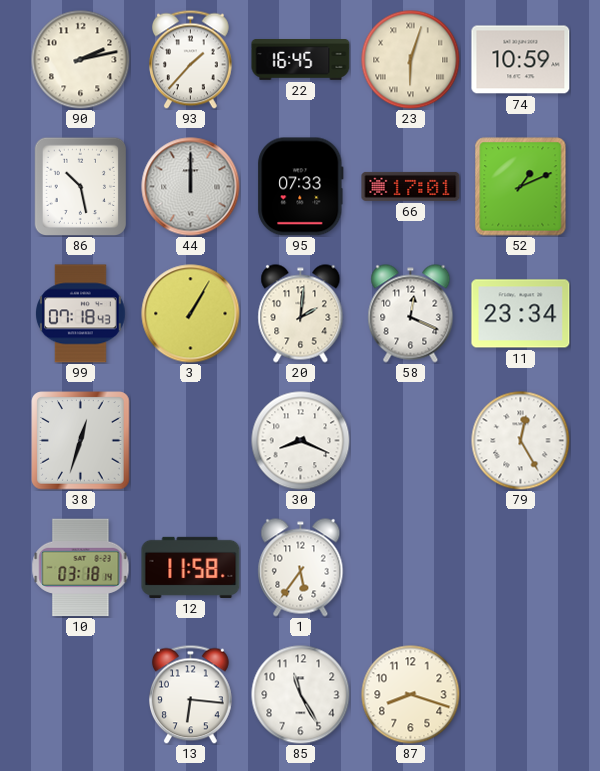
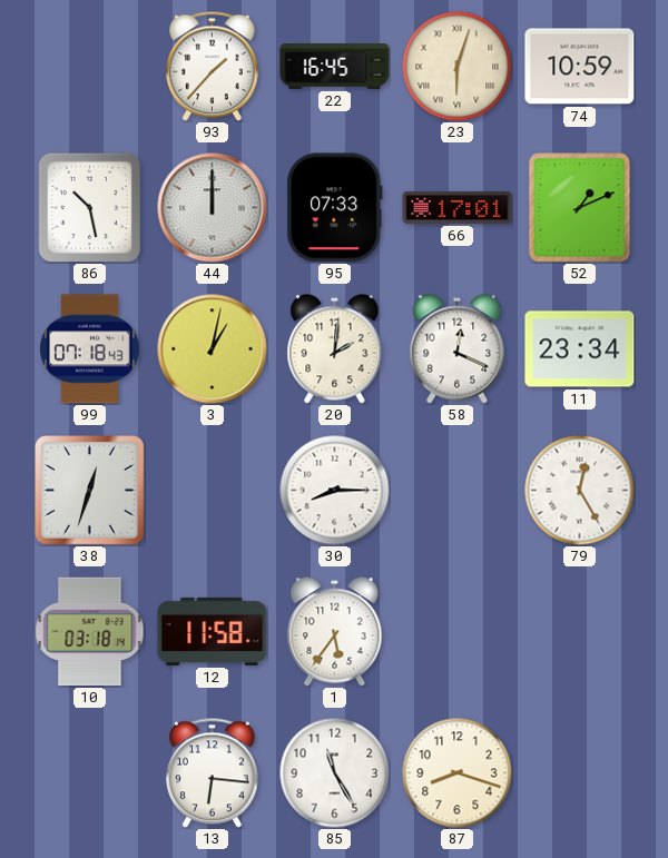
90: 2:13 -> none (81, 60)
3: 1:05 -> 1:02 (213, 349)
30: 8:19 -> 8:15 (335, 491)
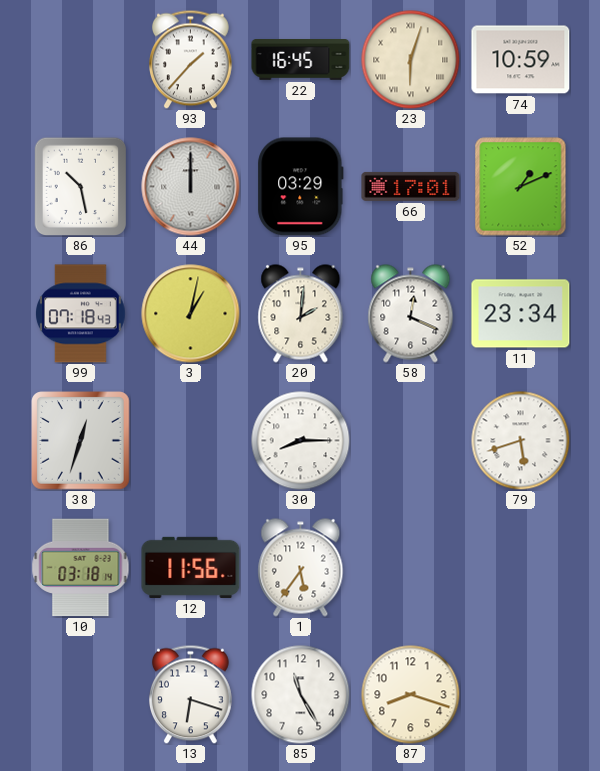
95: 07:33 -> 03:29 (301, 187)
79: 12:25 -> 5:42 (521, 441)
12: 11:58 -> 11:56 (191, 567)
13: 6:16 -> 6:18 (191, 694)
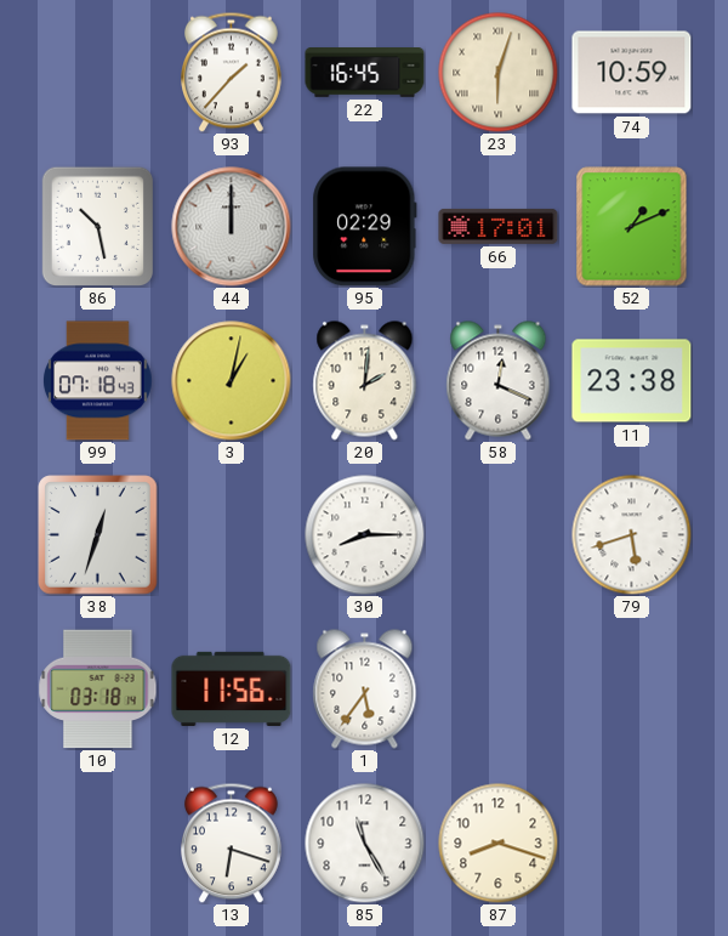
95: 03:29 -> 02:29 (365, 227)
11: 23:34 -> 23:38 (632, 381)
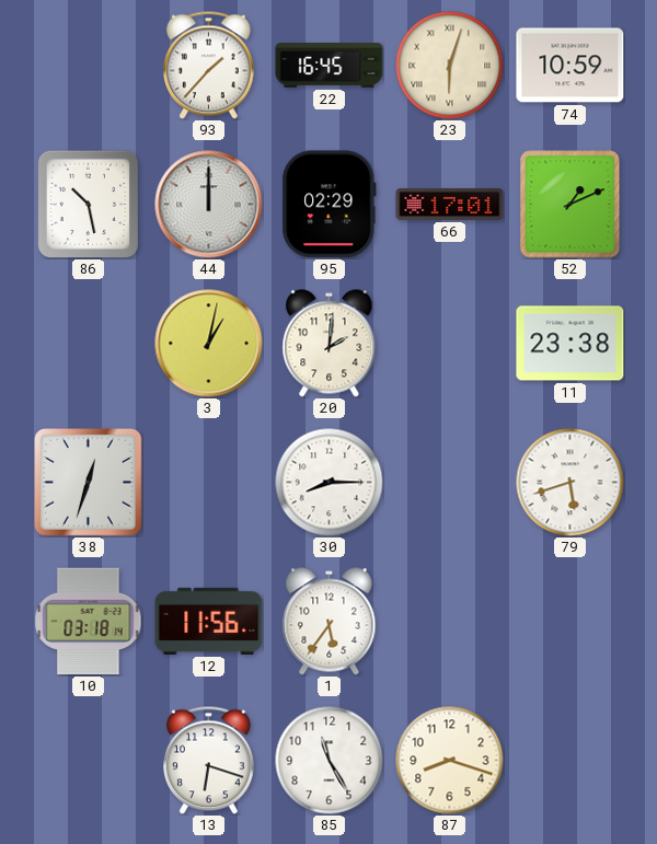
99: 07:18 -> none (98, 381)
58: 12:19 -> none (499, 381)
